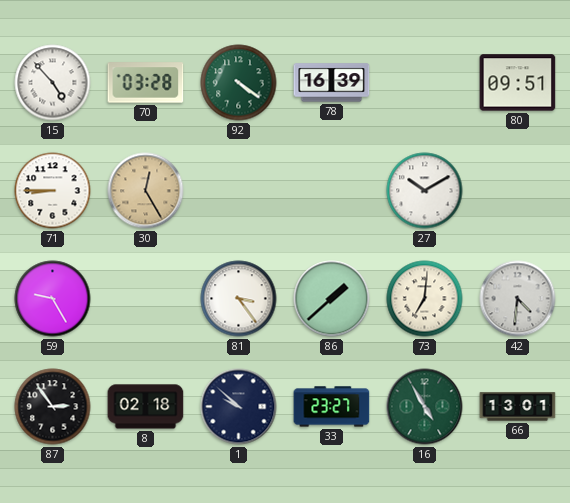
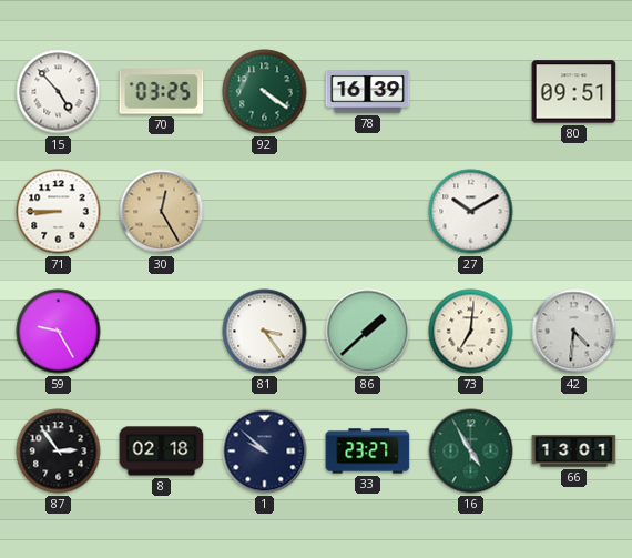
70: 03:28 -> 03:25 (162, 92)
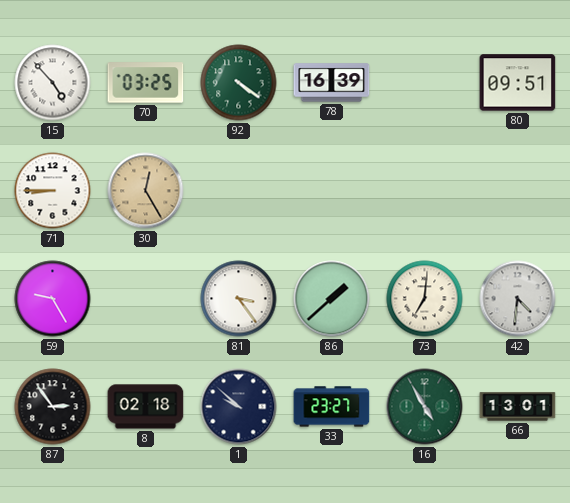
27: 10:10 -> none (471, 212)
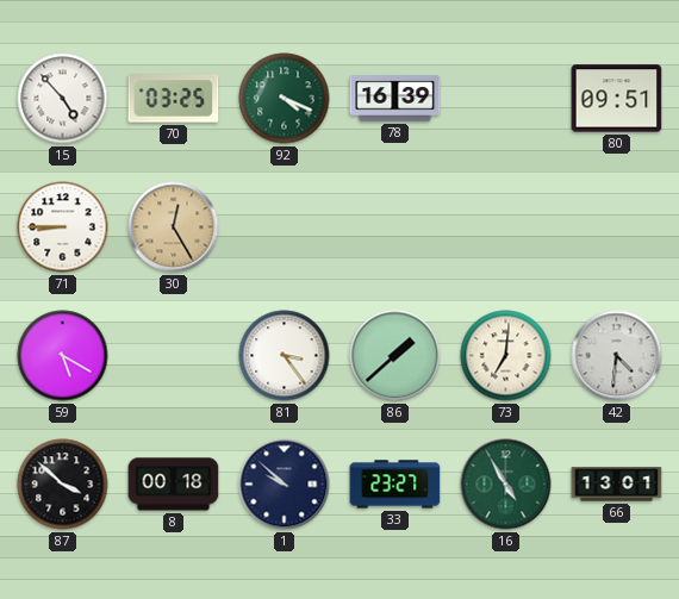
92: 4:21 -> 4:19 (285, 99)
59: 9:25 -> 5:20 (63, 356)
87: 2:54 -> 3:52 (63, 485)
8: 02:18 -> 00:18 (174, 485)
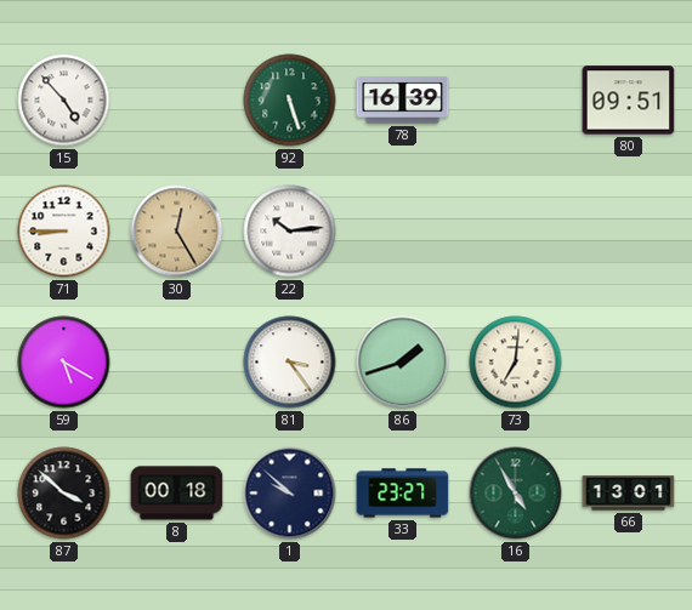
70: 03:25 -> none (174, 99)
92: 4:19 -> 5:27 (290, 101)
22: none -> 10:14 (290, 232)
86: 1:38 -> 1:42 (403, 363)
42: 4:31 -> none (617, 356)
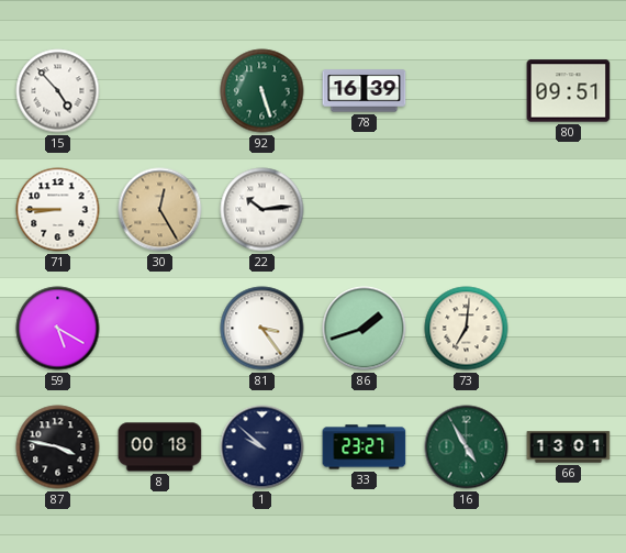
87: 3:52 -> 3:47 (58, 447)
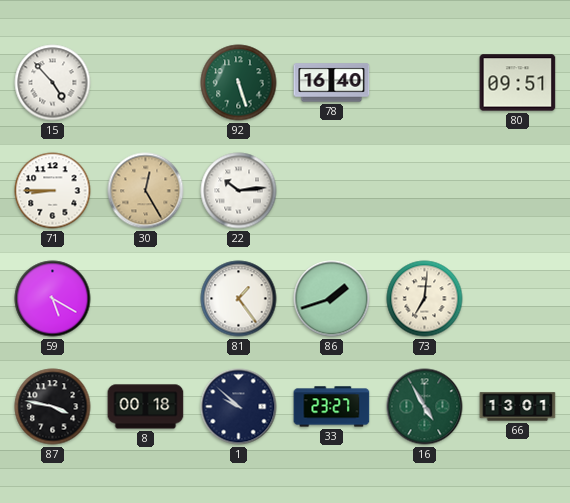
78: 16:39 -> 16:40 (332, 83)
81: 3:24 -> 1:24 (239, 299)
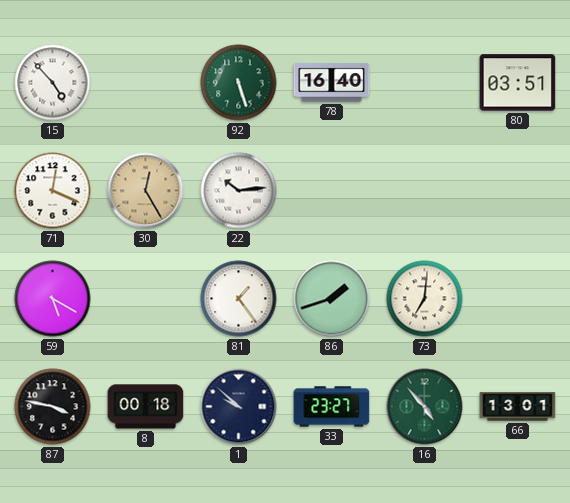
80: 09:51 -> 03:51 (518, 83)
71: 8:45 -> 12:19 (53, 191)
16: 4:55 -> 4:53 (425, 407)
